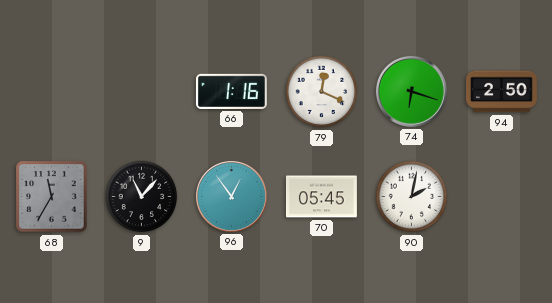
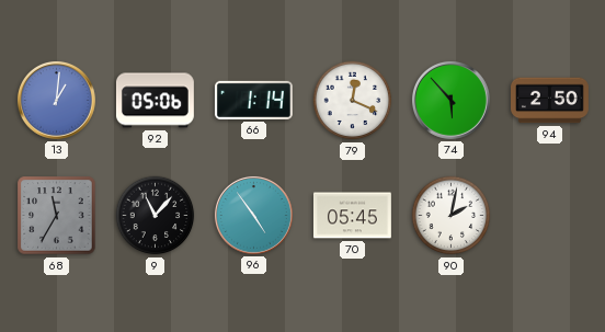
13: none -> 1:01 (56, 100)
92: none -> 05:06 (155, 101)
66: 1:16 -> 1:14 (253, 100)
74: 6:18 -> 5:53 (450, 100)
96: 12:54 -> 4:54 (253, 215)
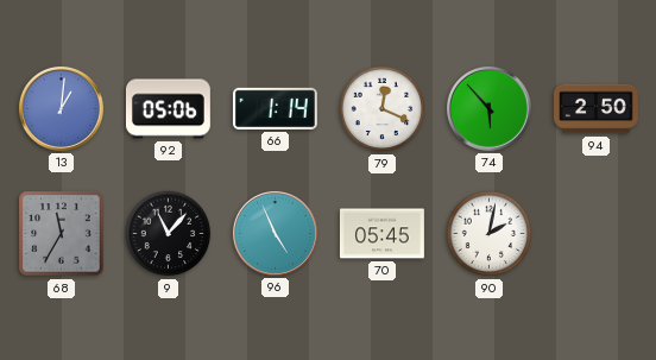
96: 4:54 -> 4:56 (275, 233)
